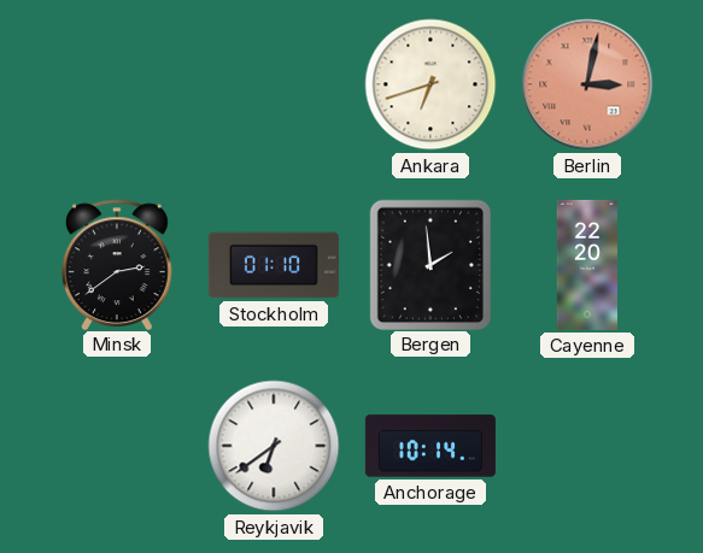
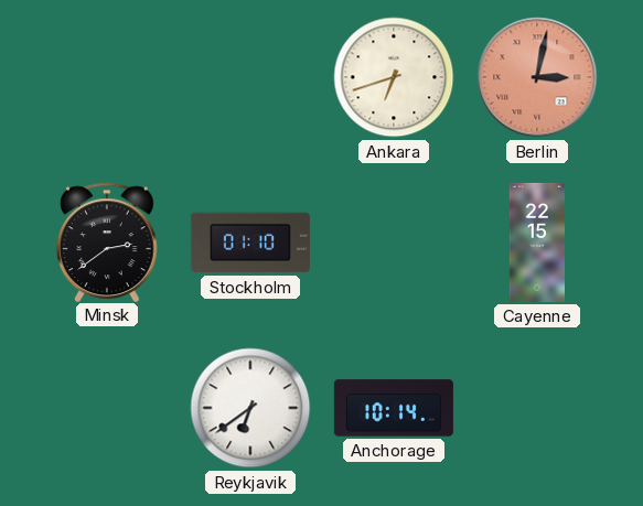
Bergen: 1:59 -> none (429, 264)
Cayenne: 22:20 -> 22:15 (536, 243)
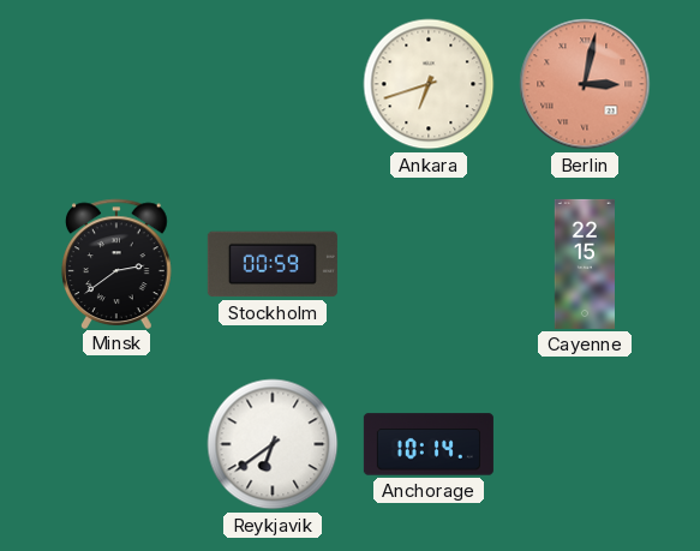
Stockholm: 01:10 -> 00:59 (273, 264)
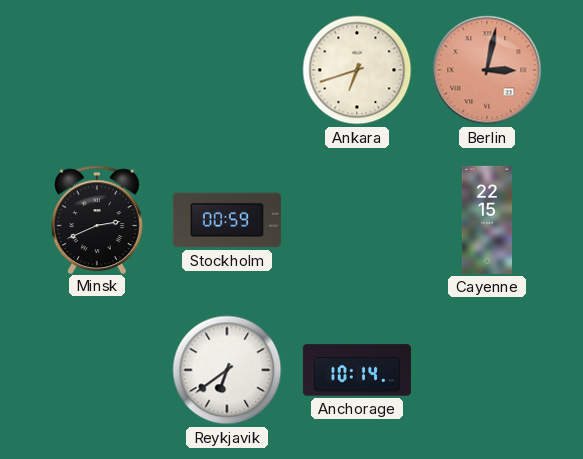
Minsk: 2:39 -> 2:41 (98, 219)
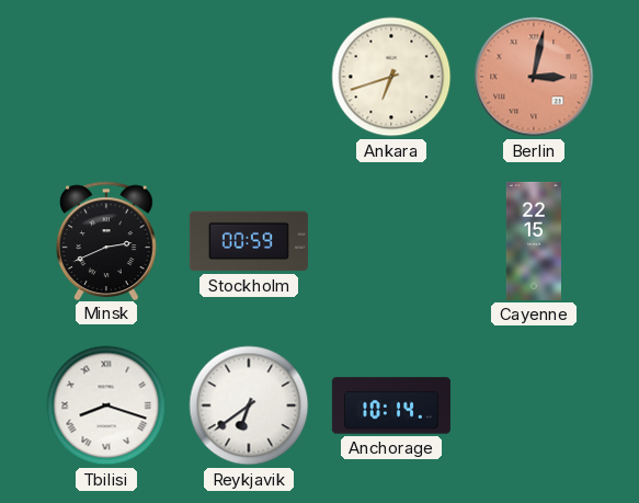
Tbilisi: none -> 8:18 (106, 405)
